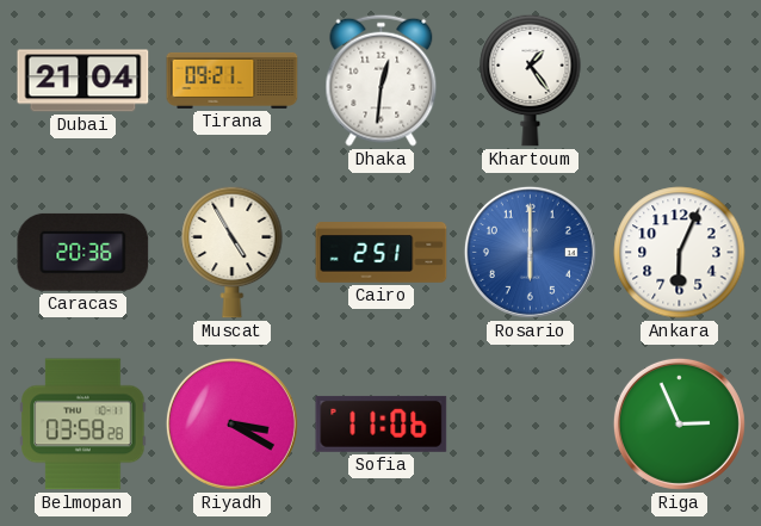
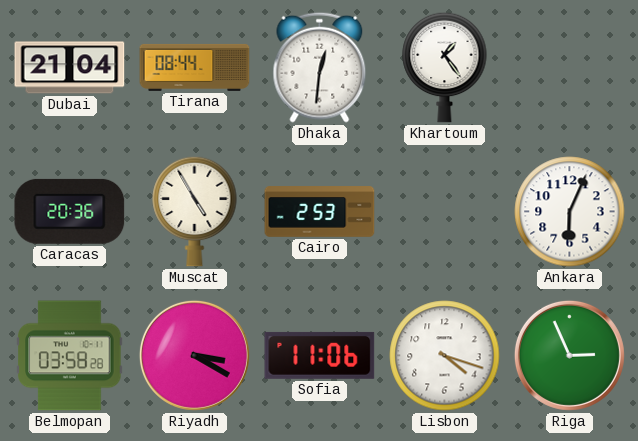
Tirana: 09:21 -> 08:44 (195, 67)
Cairo: 2:51 -> 2:53 (320, 212)
Rosario: 6:00 -> none (530, 252)
Lisbon: none -> 4:18 (445, 356)
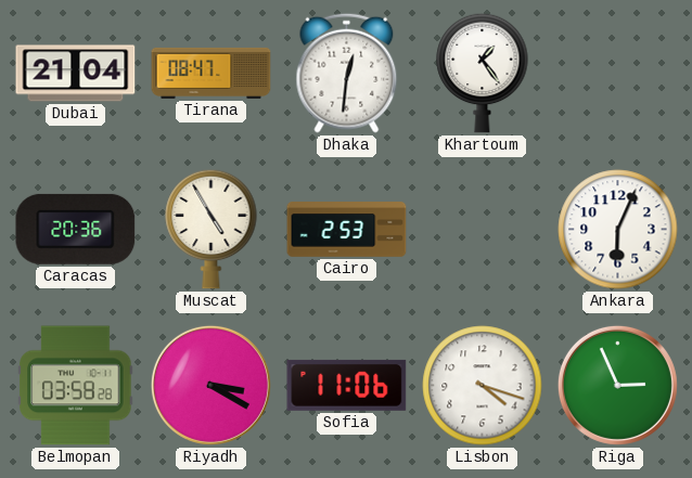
Tirana: 08:44 -> 08:47 (212, 73)
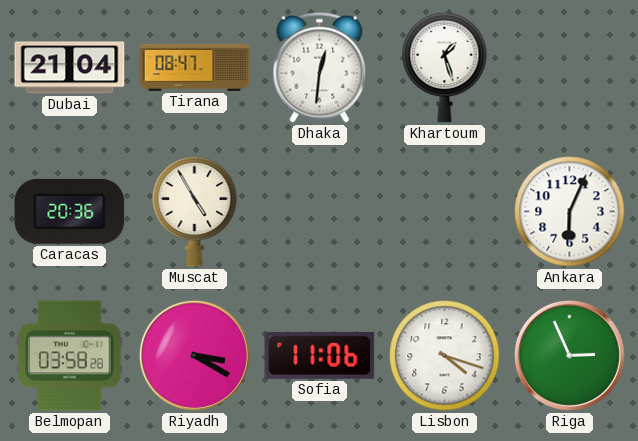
Khartoum: 1:24 -> 1:27 (445, 67)
Cairo: 2:53 -> none (347, 230)
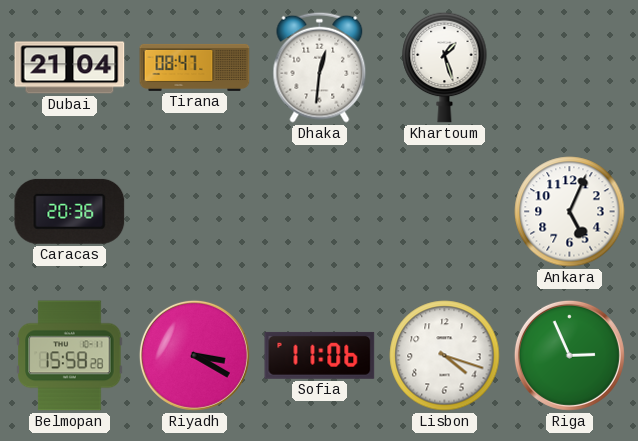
Muscat: 4:55 -> none (195, 211)
Ankara: 6:04 -> 5:04 (570, 212)
Belmopan: 03:58 -> 15:58 (70, 356)
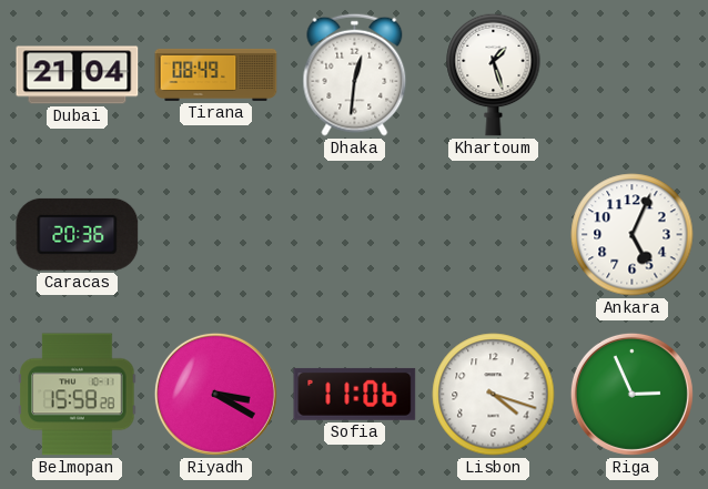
Tirana: 08:47 -> 08:49 (216, 74)
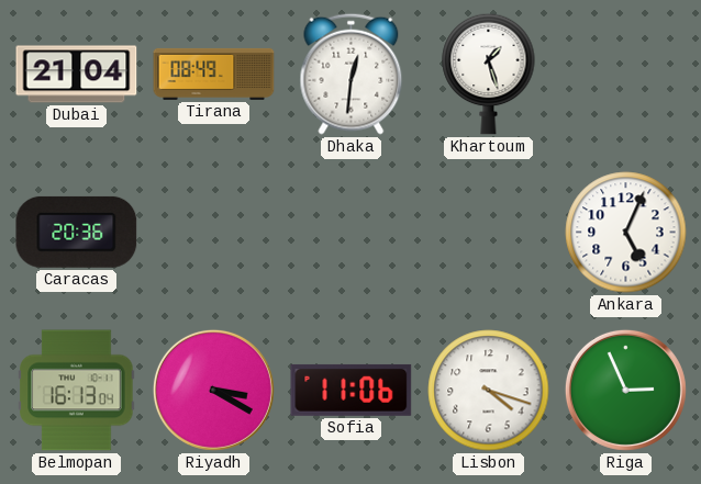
Belmopan: 15:58 -> 16:13 (77, 391)
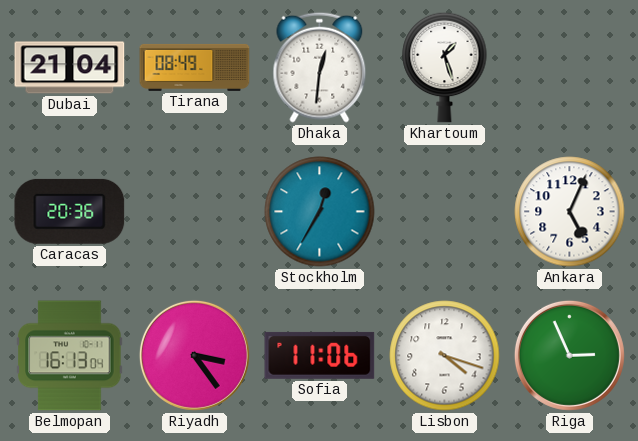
Stockholm: none -> 12:35 (320, 212)
Riyadh: 3:20 -> 3:24 (194, 355)
